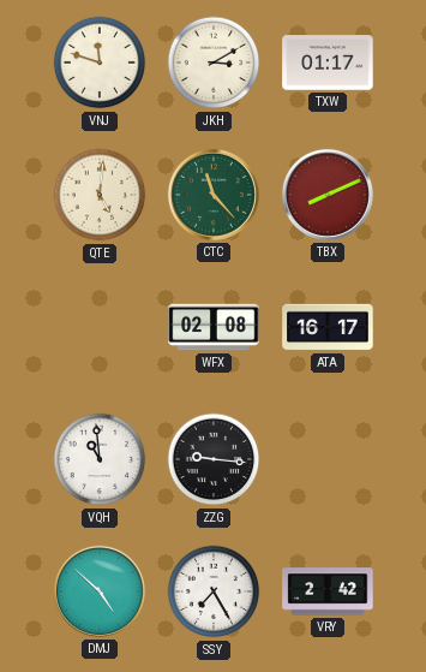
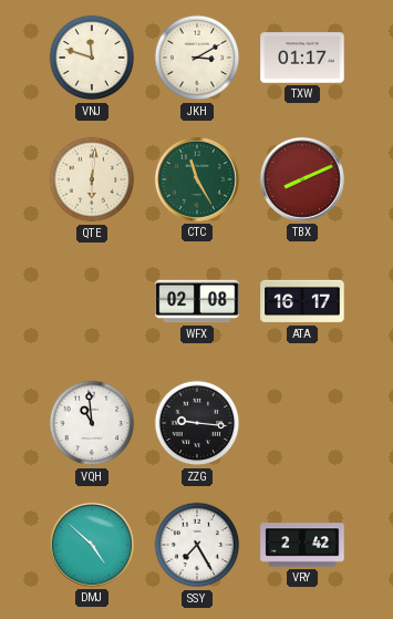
QTE: 5:01 -> 6:01 (92, 179)
CTC: 11:23 -> 11:25 (197, 179)
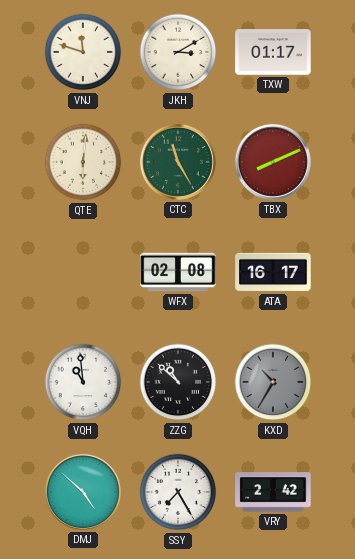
ZZG: 9:16 -> 10:52 (178, 382)
KXD: none -> 10:35 (273, 382)
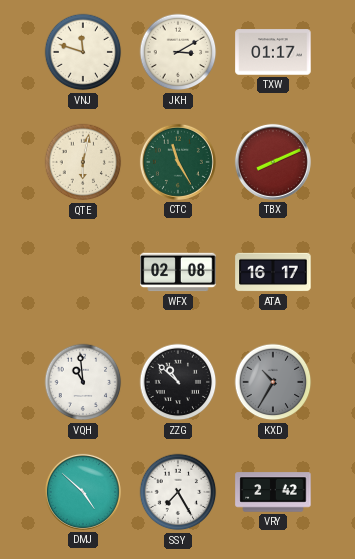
QTE: 6:01 -> 6:02 (83, 162)
